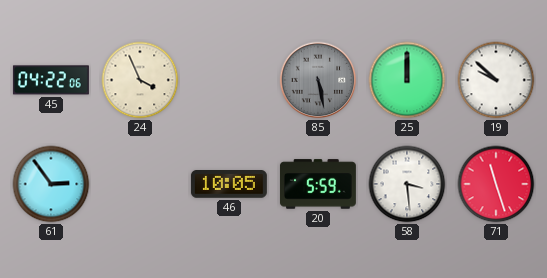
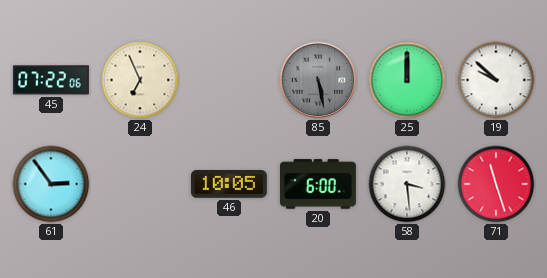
45: 04:22 -> 07:22 (51, 80)
24: 3:56 -> 6:56 (140, 80)
20: 5:59 -> 6:00 (318, 184)
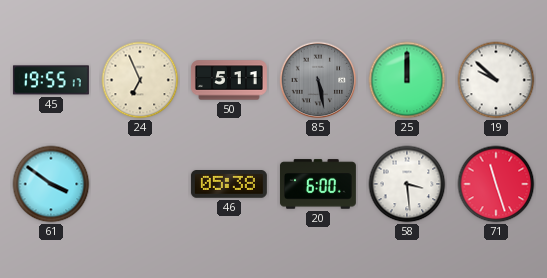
45: 07:22 -> 19:55 (51, 80)
50: none -> 5:11 (229, 80)
61: 2:54 -> 3:51 (51, 184)
46: 10:05 -> 05:38 (229, 184)
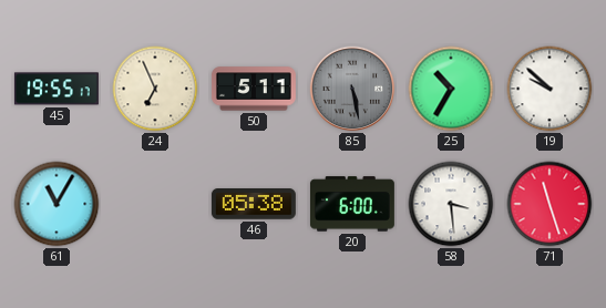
25: 12:00 -> 10:35 (451, 89)
61: 3:51 -> 11:05 (57, 204)
